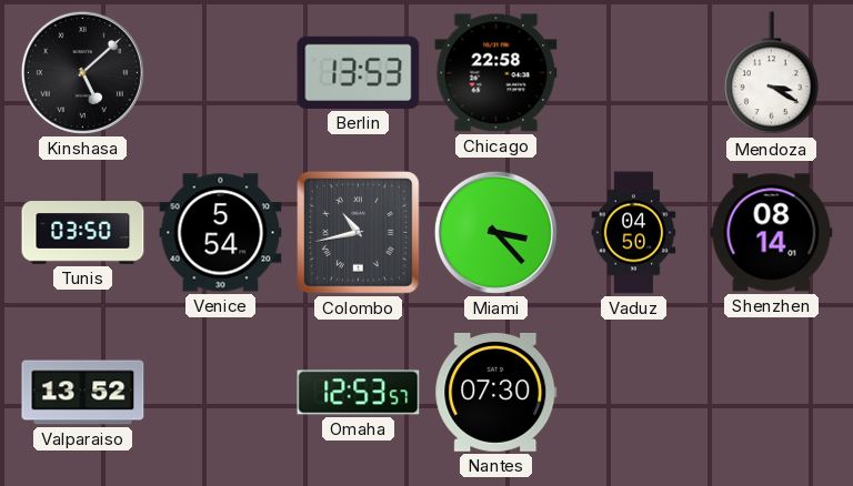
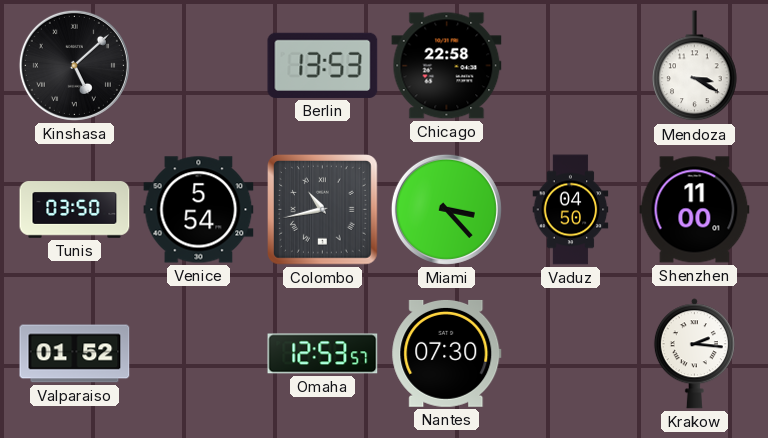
Shenzhen: 08:14 -> 11:00 (695, 210)
Valparaiso: 13:52 -> 01:52 (75, 354)
Krakow: none -> 2:16 (694, 354)
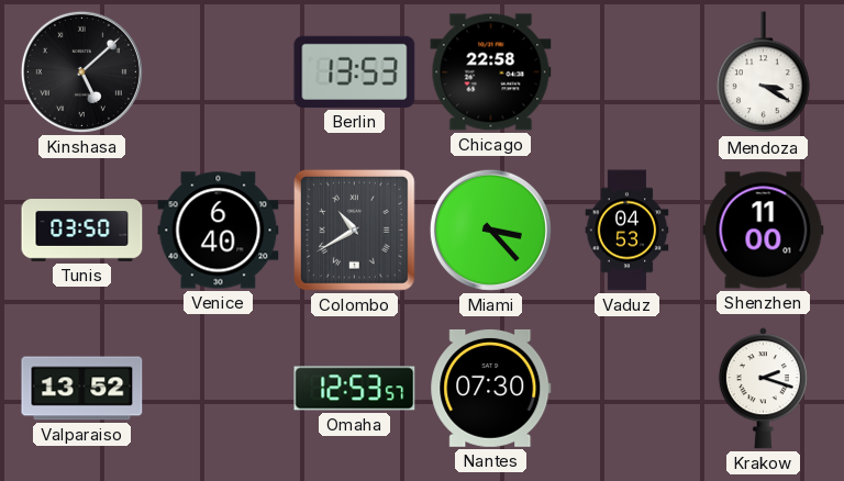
Venice: 5:54 -> 6:40 (219, 231)
Colombo: 10:43 -> 10:40 (355, 231)
Vaduz: 04:50 -> 04:53 (628, 231)
Valparaiso: 01:52 -> 13:52 (82, 389)
Krakow: 2:16 -> 2:18 (763, 389)
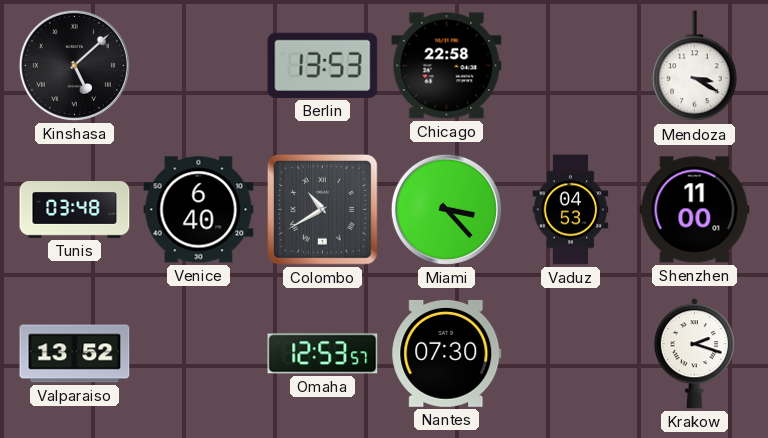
Tunis: 03:50 -> 03:48 (75, 210)
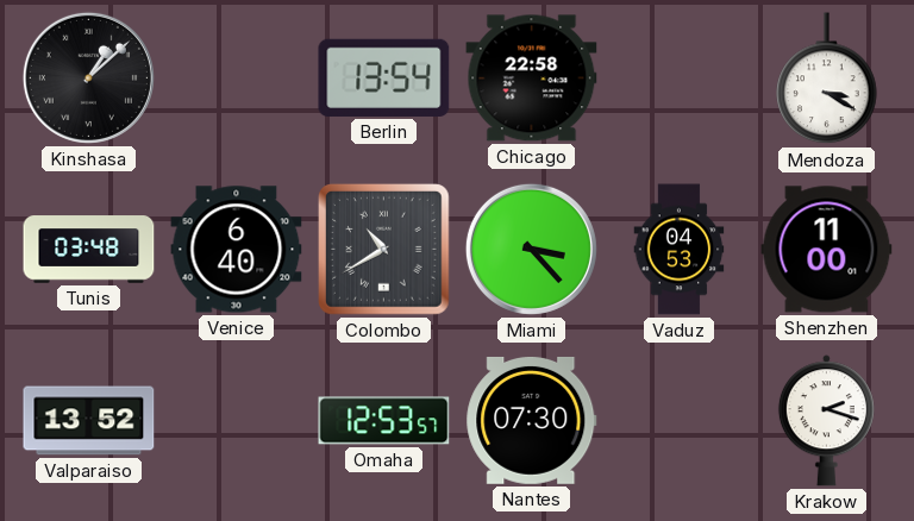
Kinshasa: 5:08 -> 1:08 (88, 77)
Berlin: 13:53 -> 13:54 (384, 77)
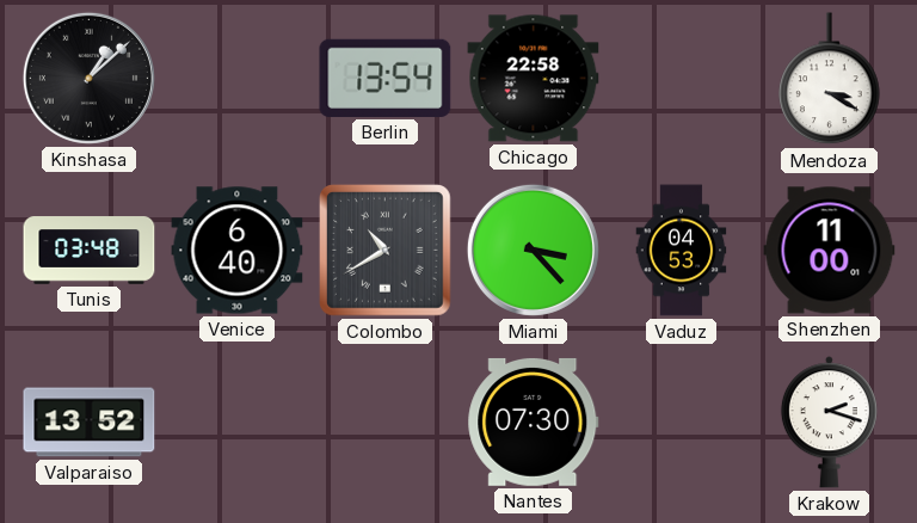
Omaha: 12:53 -> none (384, 421)
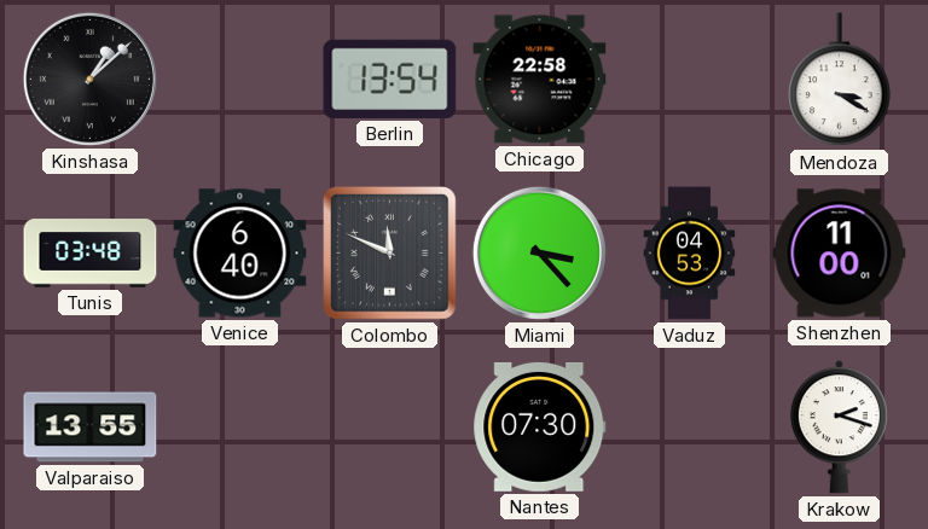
Colombo: 10:40 -> 11:49 (390, 254)
Valparaiso: 13:52 -> 13:55 (91, 428)
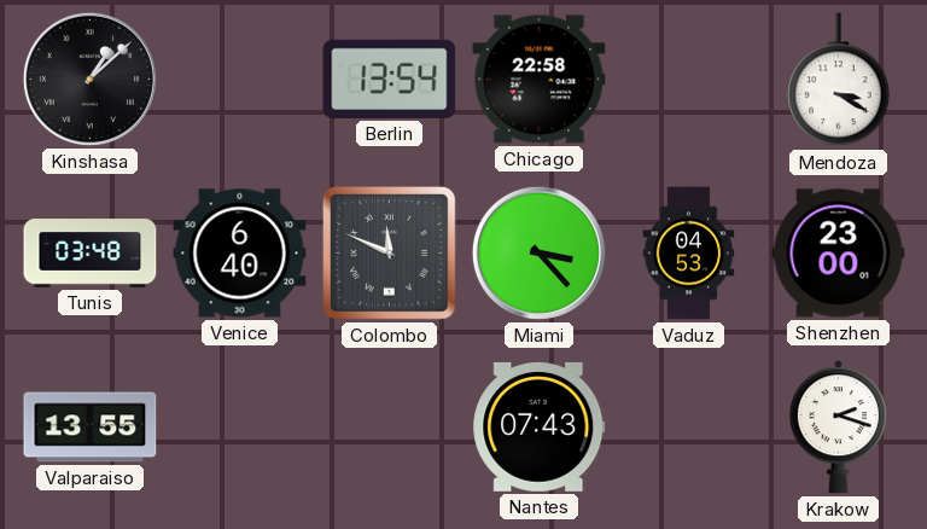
Shenzhen: 11:00 -> 23:00 (839, 254)
Nantes: 07:30 -> 07:43 (540, 426)
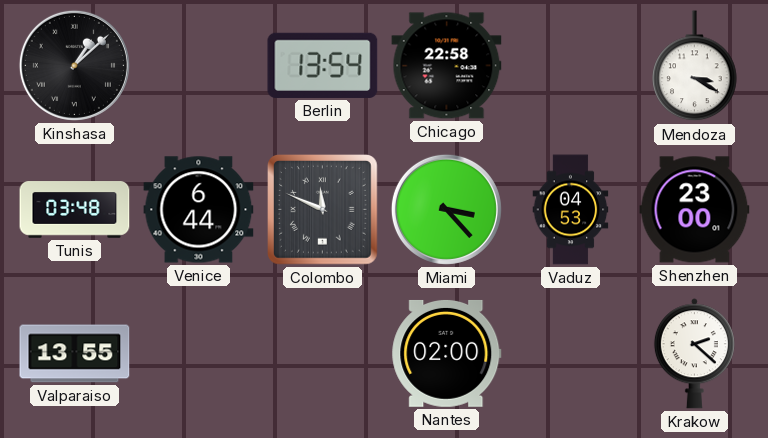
Venice: 6:40 -> 6:44 (199, 210)
Nantes: 07:43 -> 02:00 (447, 353)
Krakow: 2:18 -> 2:22 (694, 354)
